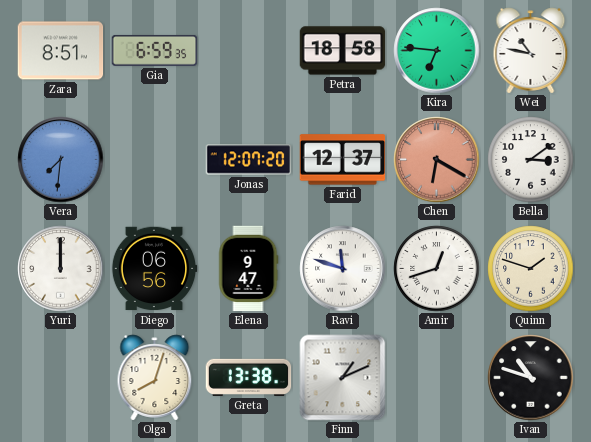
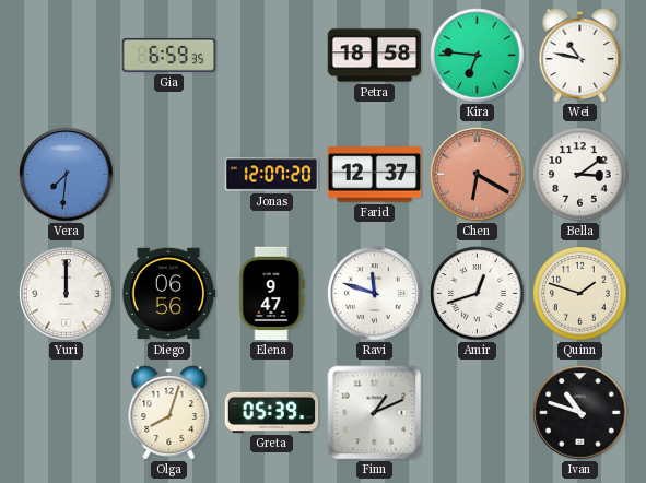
Zara: 8:51 -> none (61, 51)
Greta: 13:38 -> 05:39 (272, 412)
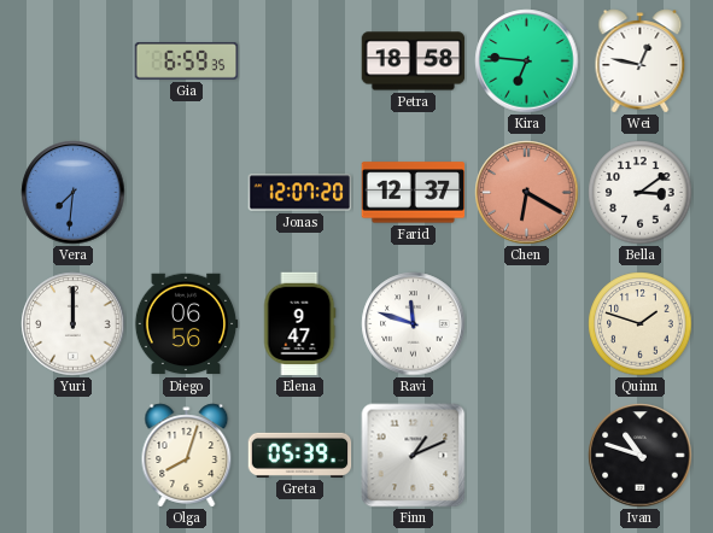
Wei: 10:47 -> 12:47 (641, 61)
Amir: 12:42 -> none (478, 294)
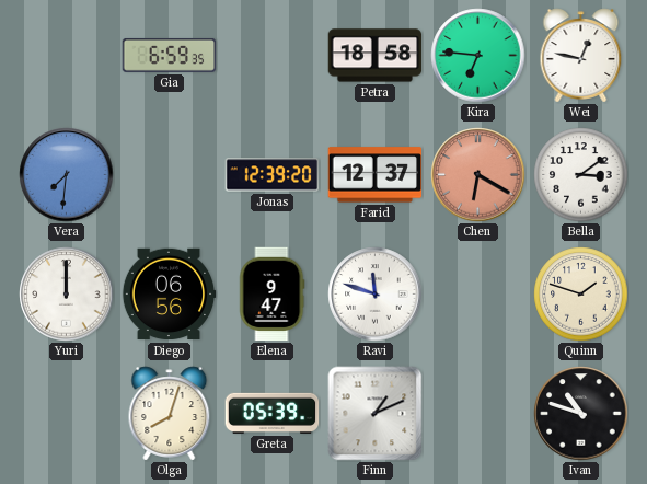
Jonas: 12:07 -> 12:39 (273, 175)
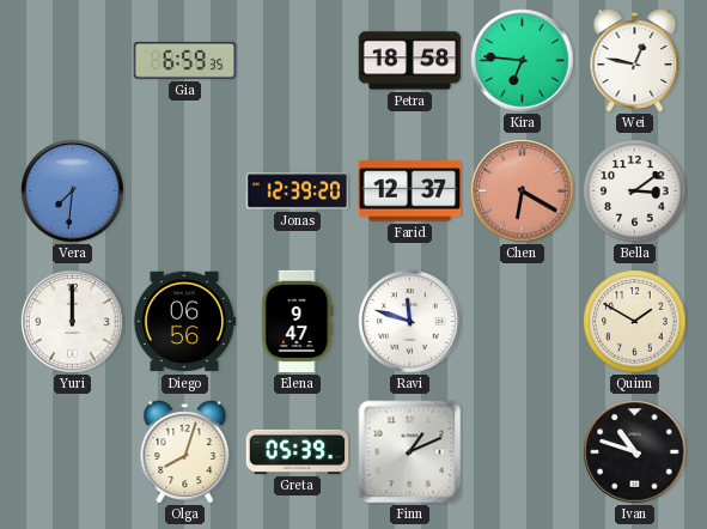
Quinn: 1:48 -> 1:50 (635, 322)
